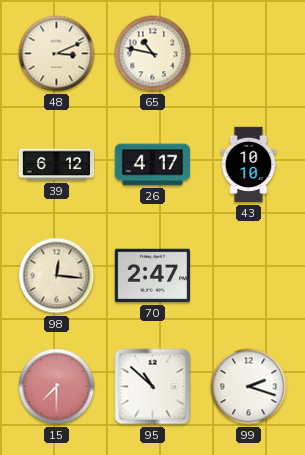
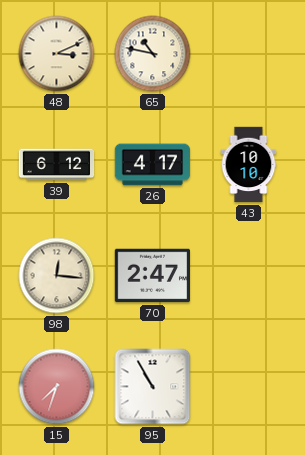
15: 7:30 -> 7:33 (57, 387)
95: 10:52 -> 10:55 (153, 387)
99: 2:18 -> none (249, 387)
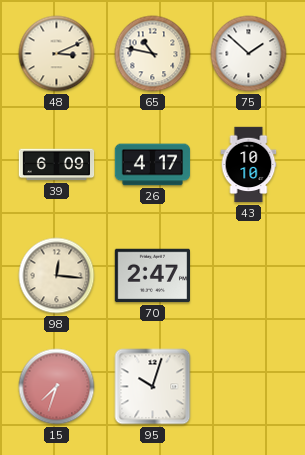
75: none -> 1:52 (249, 54)
39: 6:12 -> 6:09 (57, 165)
95: 10:55 -> 10:03 (153, 387)
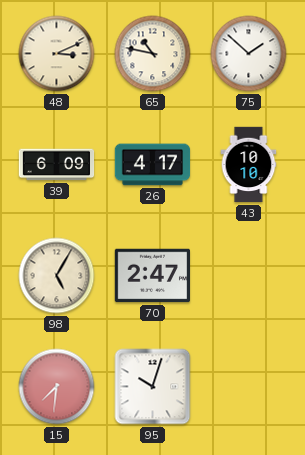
98: 12:16 -> 5:05 (57, 276)
15: 7:33 -> 7:31 (57, 387)
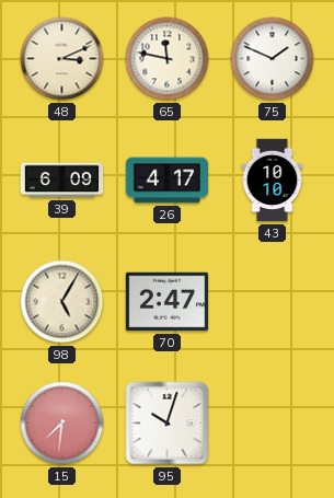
65: 10:47 -> 11:47 (168, 59)
75: 1:52 -> 1:49 (273, 59)
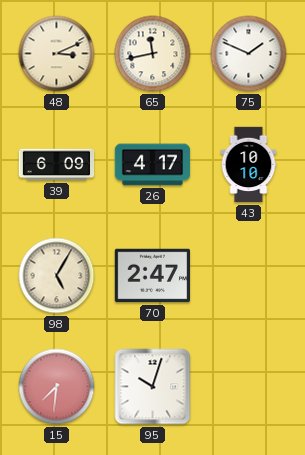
65: 11:47 -> 11:43 (153, 54)
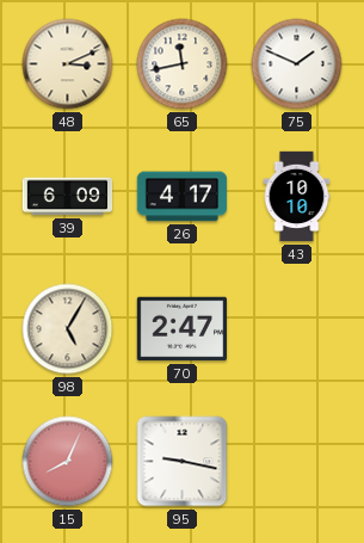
15: 7:31 -> 8:04 (68, 462)
95: 10:03 -> 9:17 (183, 462)
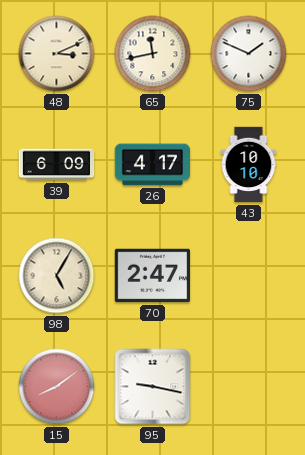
15: 8:04 -> 8:09 (57, 387)
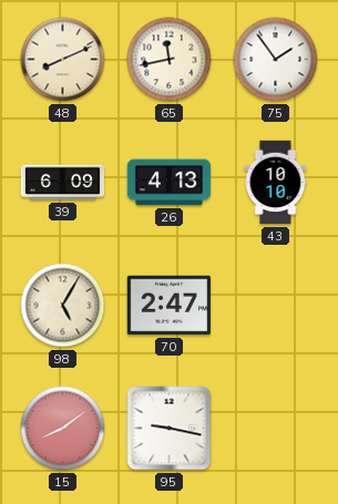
48: 3:11 -> 8:11 (63, 60)
75: 1:49 -> 1:54 (276, 60)
26: 4:17 -> 4:13 (170, 183)
